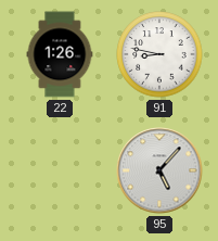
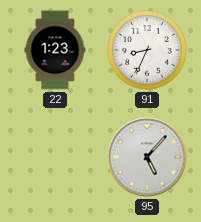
22: 1:26 -> 1:23 (55, 50)
91: 8:47 -> 8:34 (147, 50)
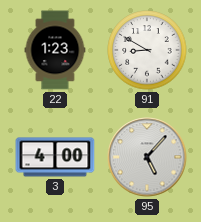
91: 8:34 -> 8:50 (147, 50)
3: none -> 4:00 (55, 157)
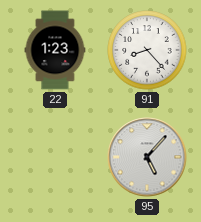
91: 8:50 -> 8:23 (147, 50)
3: 4:00 -> none (55, 157)
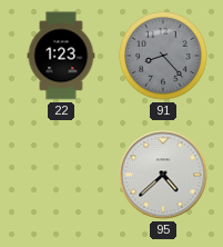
91 dial: white -> grey (163, 56)
95: 5:07 -> 4:38 (163, 175)
